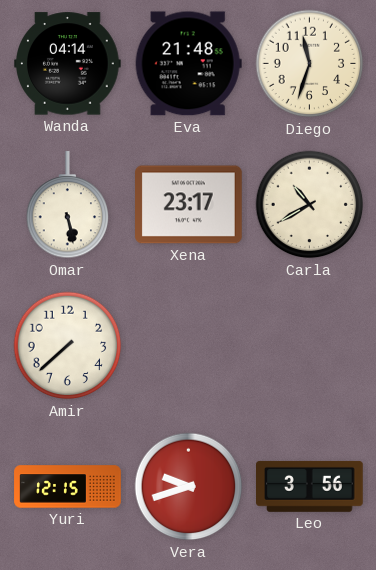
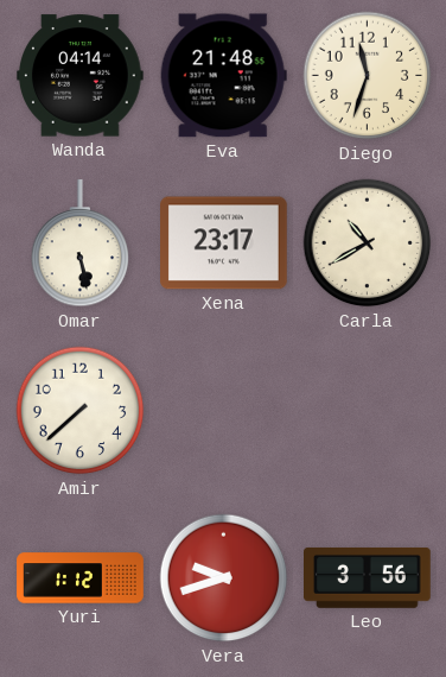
Yuri: 12:15 -> 1:12 (81, 578)
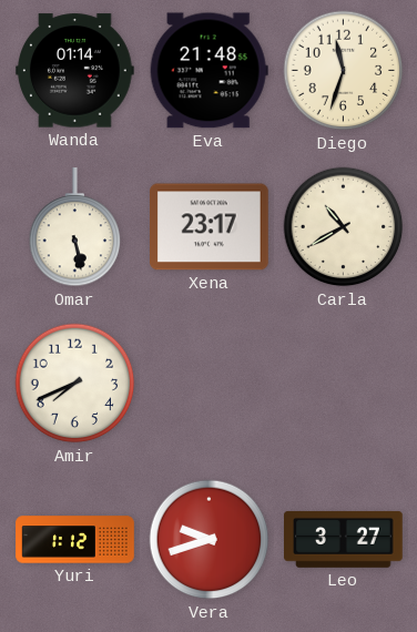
Wanda: 04:14 -> 01:14 (75, 71)
Amir: 7:38 -> 7:41 (75, 384)
Leo: 3:56 -> 3:27 (344, 539)
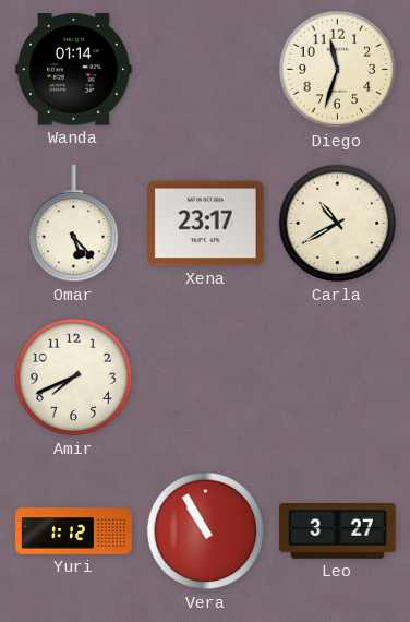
Eva: 21:48 -> none (208, 71)
Omar: 5:28 -> 5:23 (74, 224)
Vera: 9:42 -> 10:55 (206, 531)
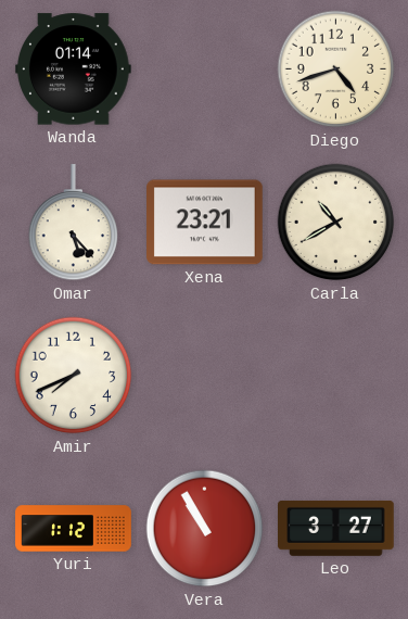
Diego: 11:33 -> 4:42 (336, 70)
Xena: 23:17 -> 23:21 (205, 223)
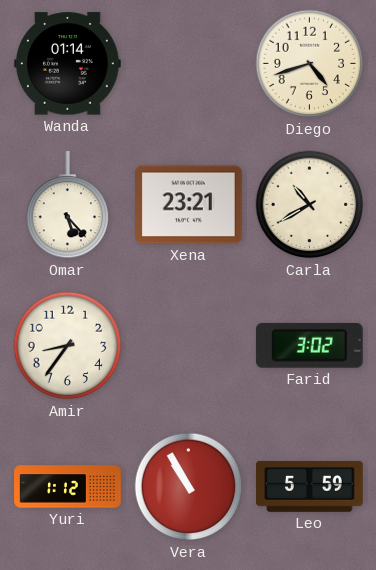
Amir: 7:41 -> 8:36 (68, 346)
Farid: none -> 3:02 (309, 345)
Leo: 3:27 -> 5:59 (310, 486)
